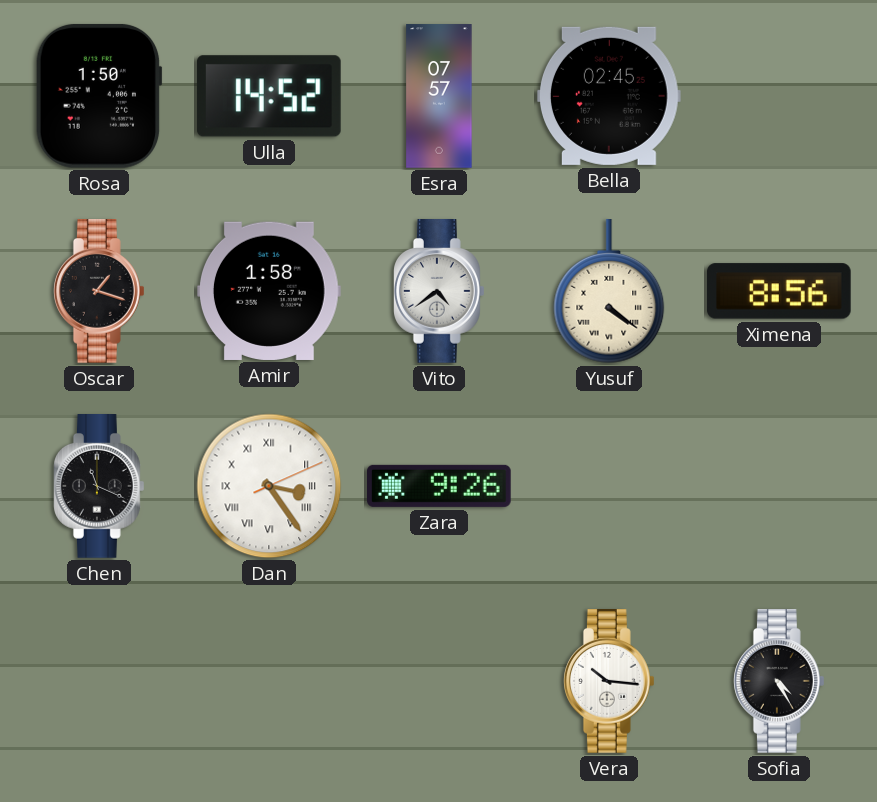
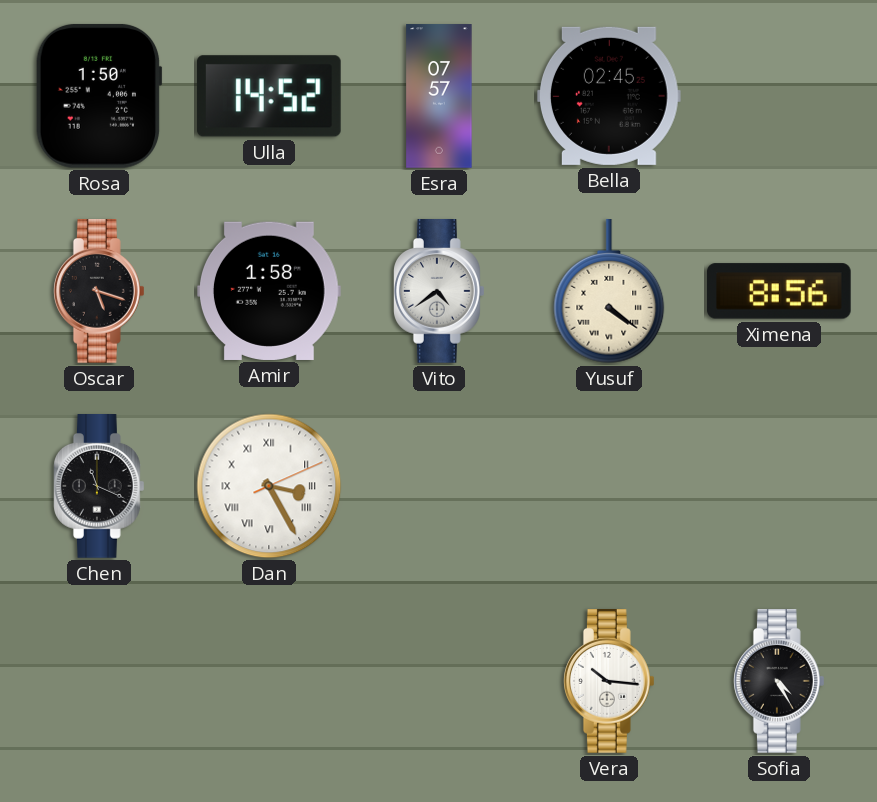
Oscar: 1:18 -> 5:18 (100, 291)
Dan: 3:24 -> 3:25 (269, 486)
Zara: 9:26 -> none (440, 486)
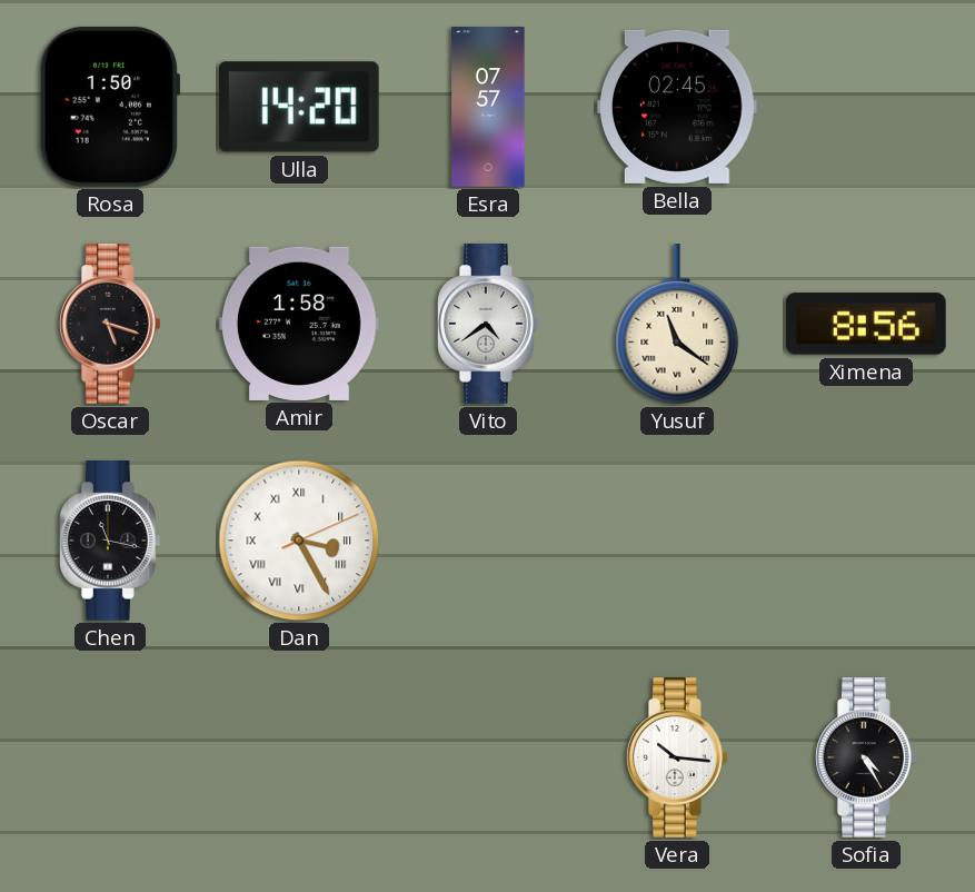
Ulla: 14:52 -> 14:20 (299, 107)
Yusuf: 4:21 -> 11:21 (677, 325)
Chen: 11:19 -> 11:17 (111, 541)
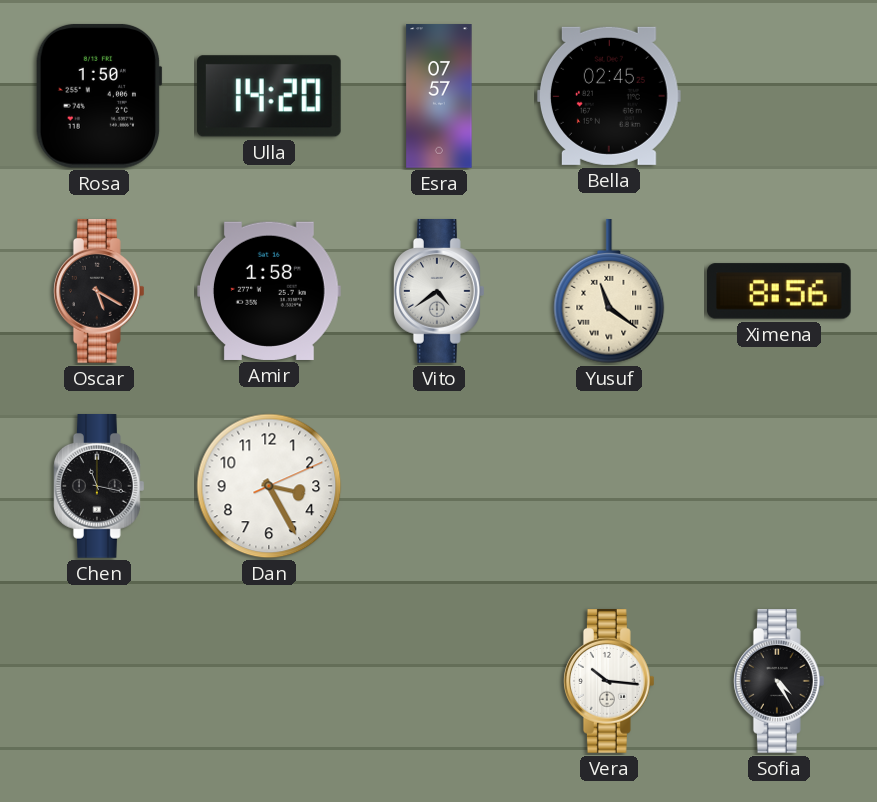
Oscar: 5:18 -> 5:20 (100, 291)
Dan numerals: Roman -> Arabic (269, 486)
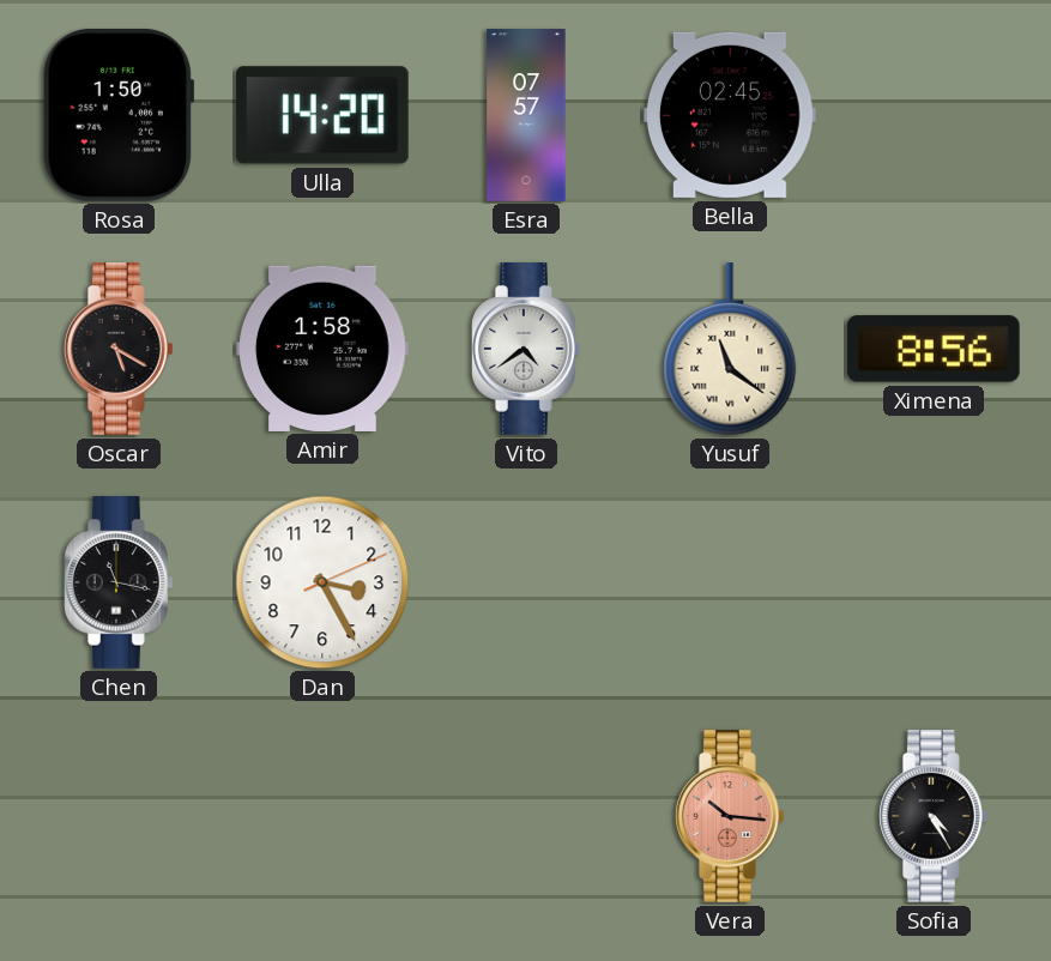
Vera dial: white -> salmon (731, 816)
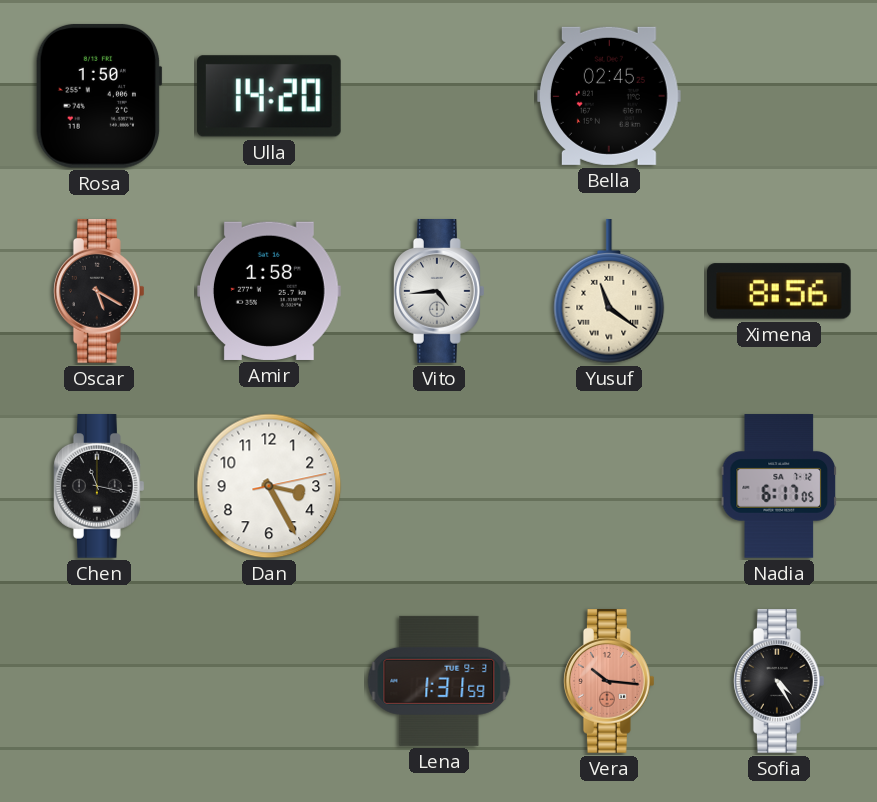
Esra: 07:57 -> none (526, 115)
Vito: 4:39 -> 4:44 (440, 291)
Dan: 3:25:11 -> 3:25:13 (269, 486)
Nadia: none -> 6:17 (779, 486)
Lena: none -> 1:31 (439, 681)
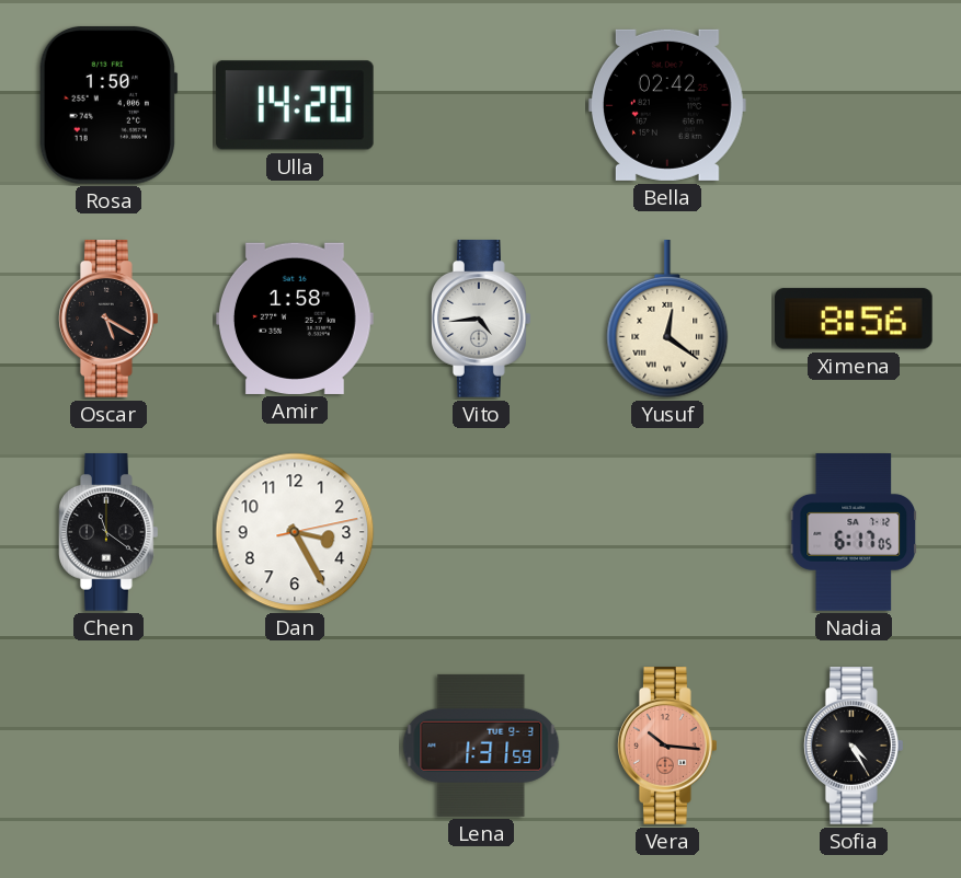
Bella: 02:45 -> 02:42 (667, 105)
Yusuf: 11:21 -> 12:21 (667, 320)
Chen: 11:17 -> 11:21 (110, 532)
